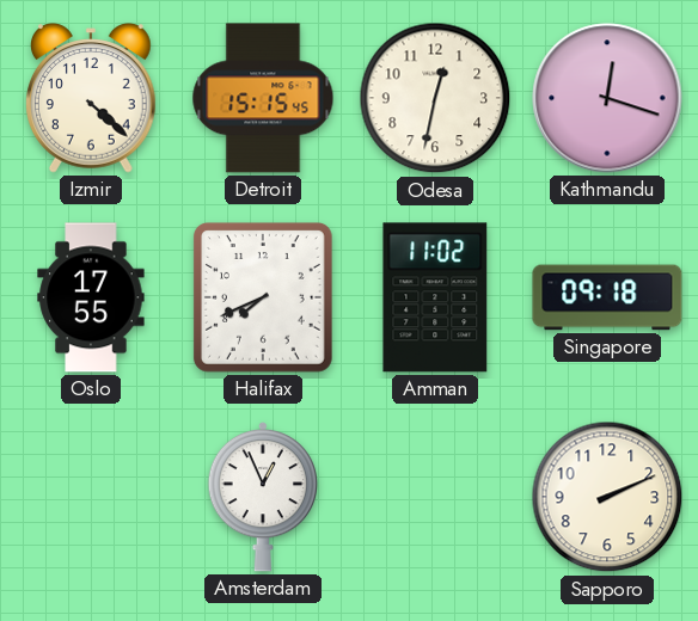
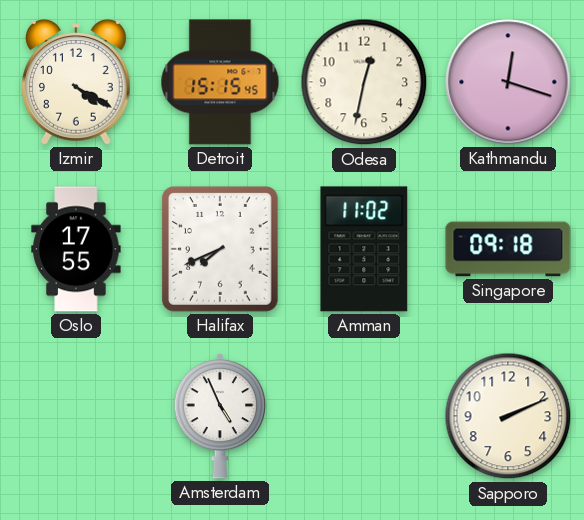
Izmir: 4:22 -> 4:20 (77, 82)
Amsterdam: 12:56 -> 4:56 (219, 416)
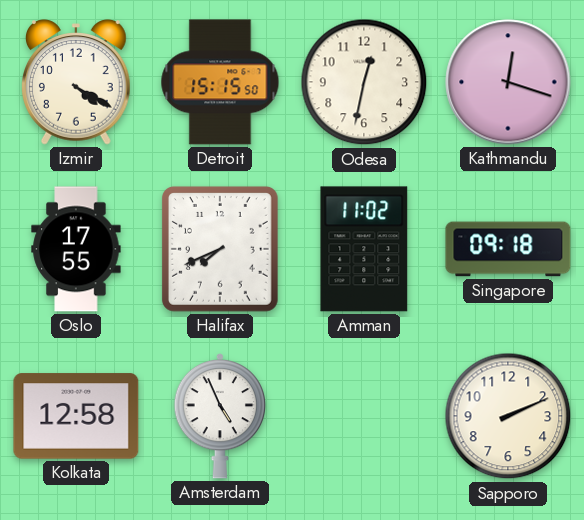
Detroit: 15:15:45 -> 15:15:50 (220, 82)
Kolkata: none -> 12:58 (76, 416)
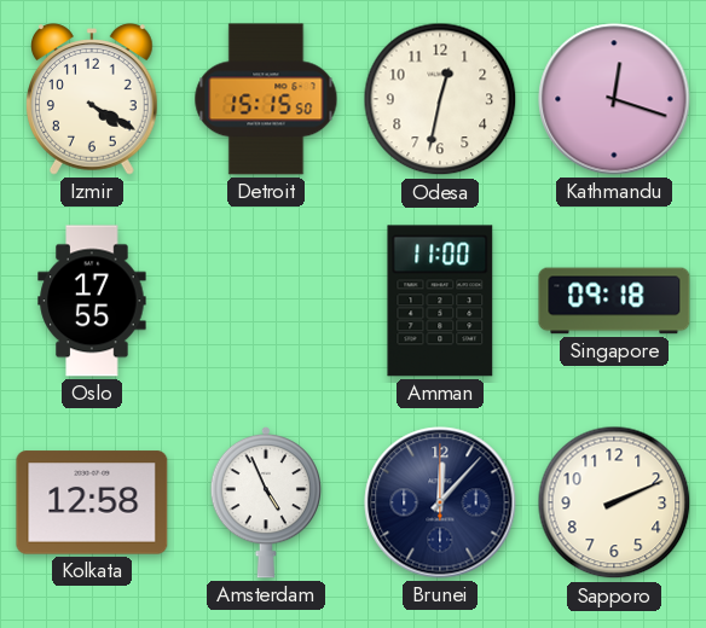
Halifax: 7:41 -> none (220, 249)
Amman: 11:02 -> 11:00 (440, 301)
Brunei: none -> 12:07 (440, 502)
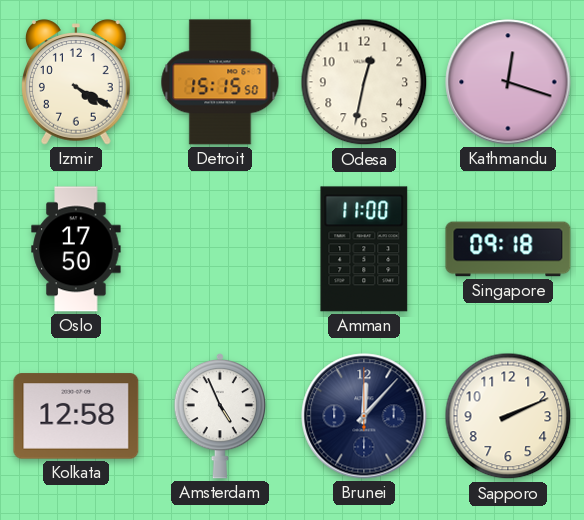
Oslo: 17:55 -> 17:50 (76, 249)
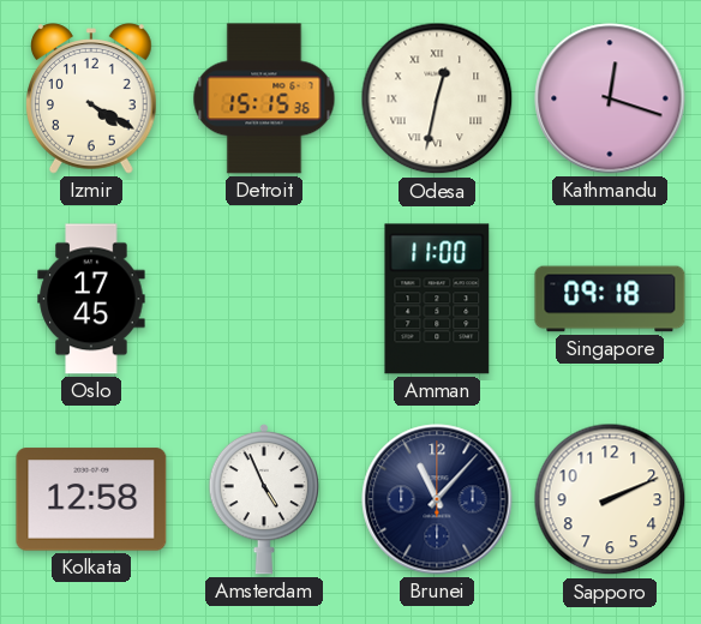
Detroit: 15:15:50 -> 15:15:36 (264, 98)
Odesa numerals: Arabic -> Roman (437, 98)
Oslo: 17:50 -> 17:45 (91, 299)
Brunei: 12:07 -> 11:07 (437, 499)
